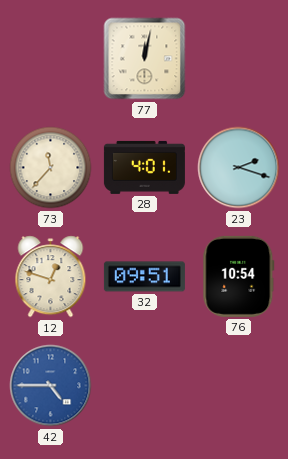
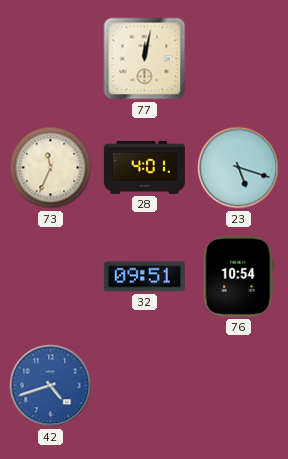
73: 11:37 -> 11:34 (51, 168)
23: 2:18 -> 5:18 (239, 168)
12: 12:48 -> none (51, 277)
42: 4:45 -> 4:42 (51, 386)
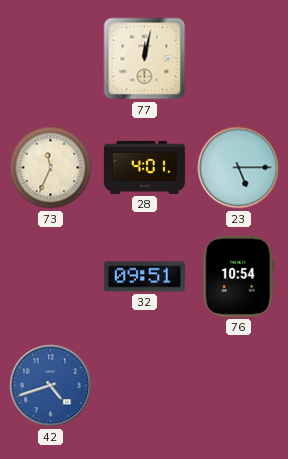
23: 5:18 -> 5:15 (239, 168)
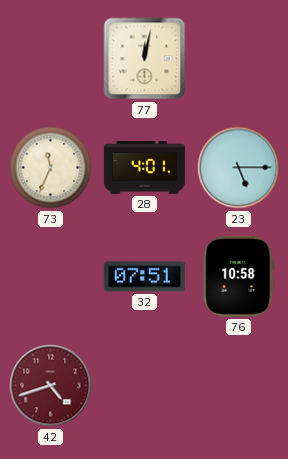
32: 09:51 -> 07:51 (144, 277)
76: 10:54 -> 10:58 (239, 276)
42 dial: blue -> burgundy (51, 386)
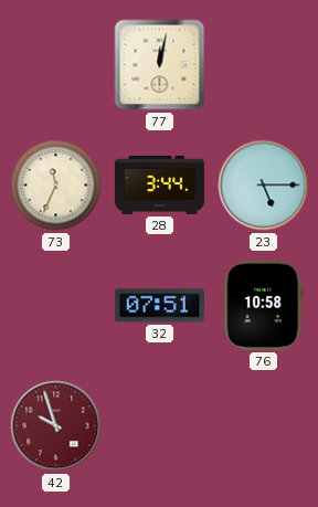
28: 4:01 -> 3:44 (159, 184)
42: 4:42 -> 9:57 (56, 426)
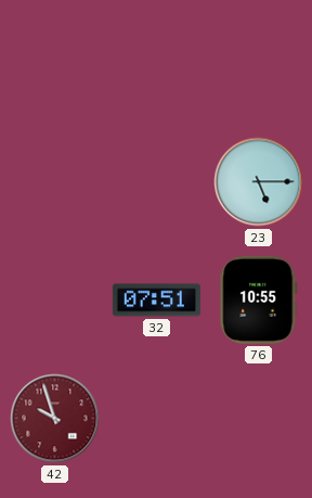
77: 12:02 -> none (160, 65)
73: 11:34 -> none (56, 186)
28: 3:44 -> none (159, 184)
76: 10:58 -> 10:55 (259, 299)
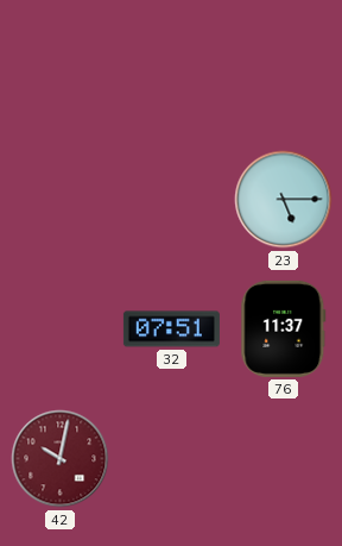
76: 10:55 -> 11:37 (284, 328)
42: 9:57 -> 10:02 (61, 459)
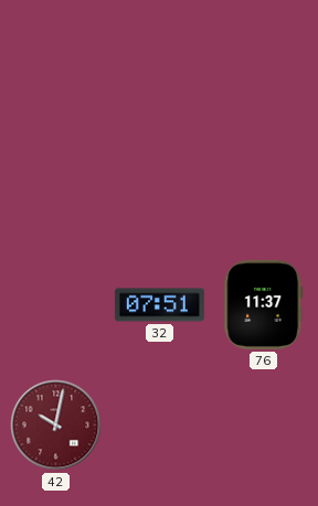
23: 5:15 -> none (284, 200)
